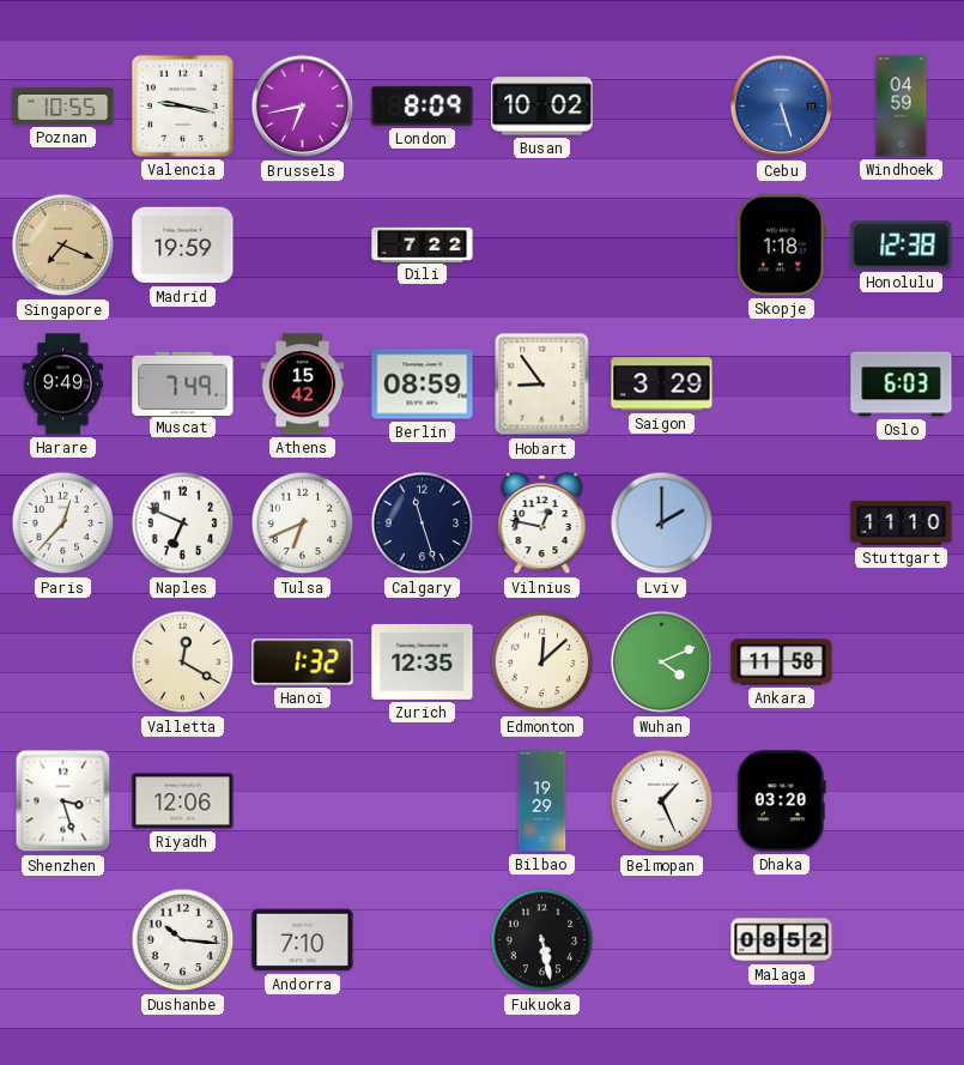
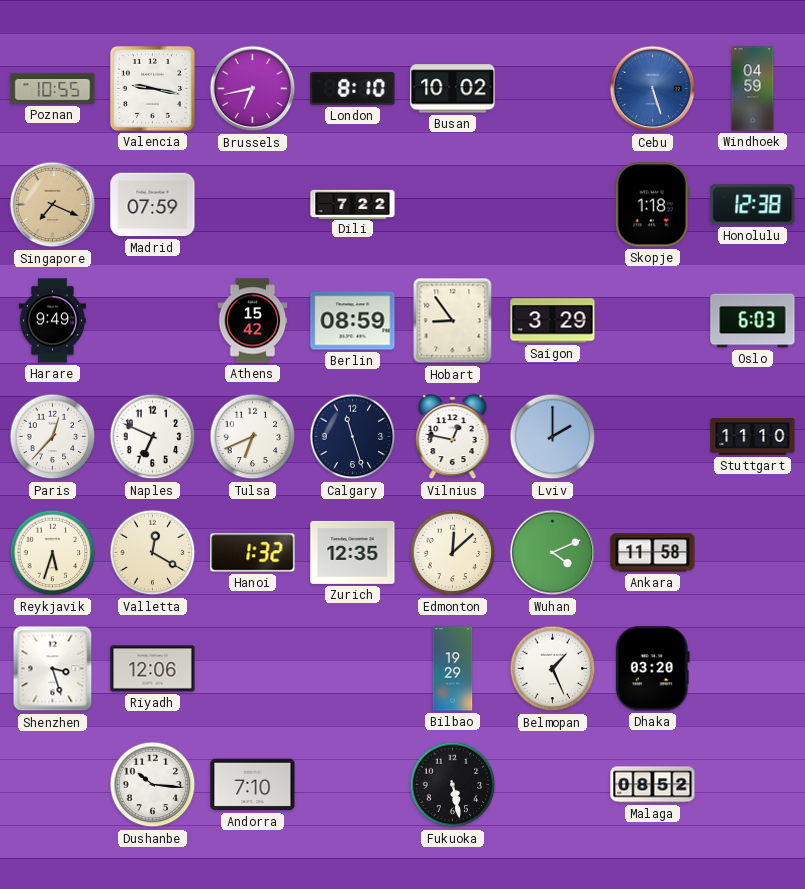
London: 8:09 -> 8:10 (353, 89)
Madrid: 19:59 -> 07:59 (153, 205)
Muscat: 7:49 -> none (183, 383)
Reykjavik: none -> 5:33 (53, 553)
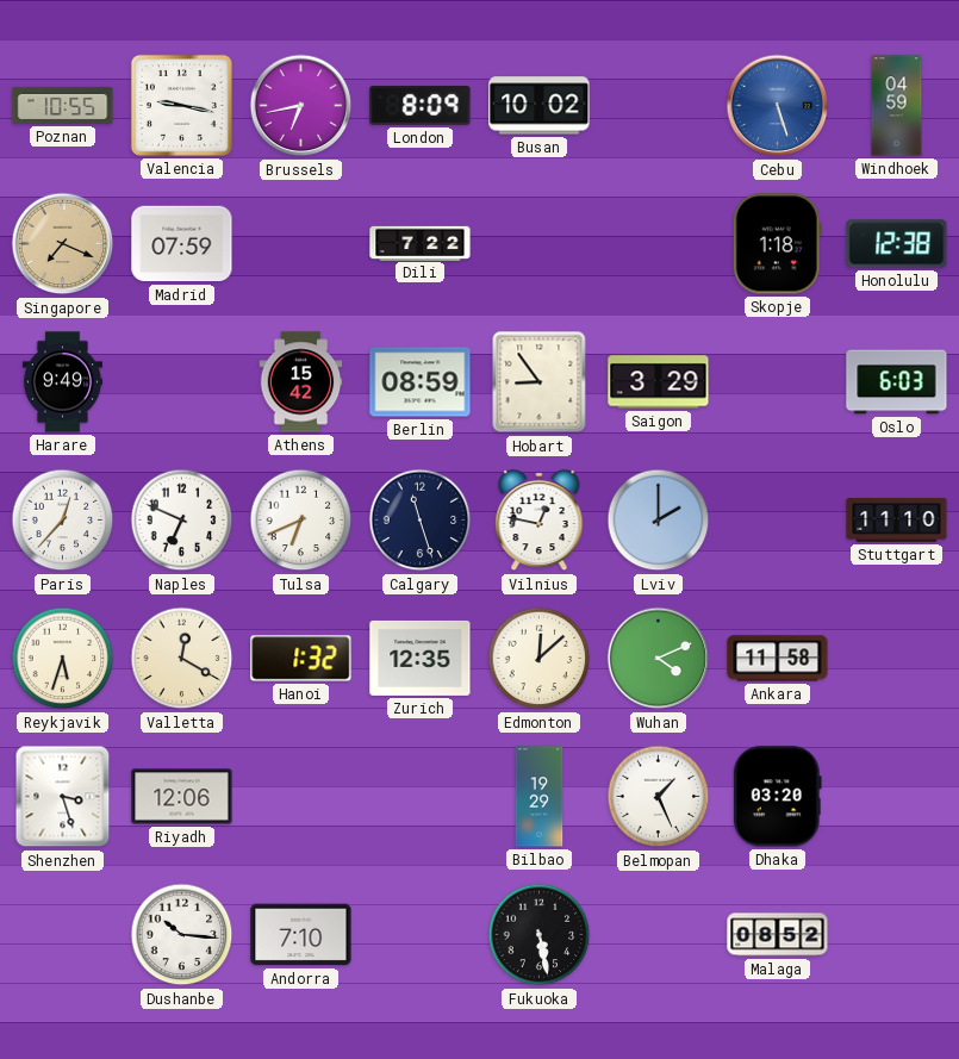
London: 8:10 -> 8:09 (421, 106)
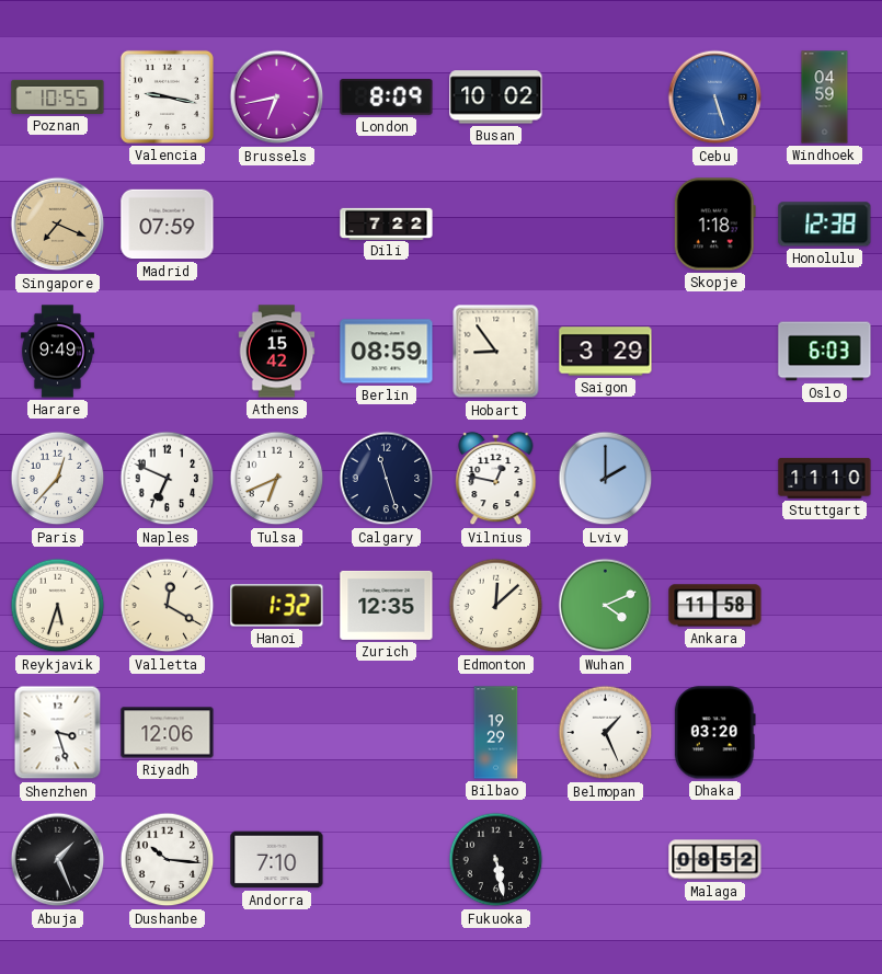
Abuja: none -> 1:26 (58, 860)
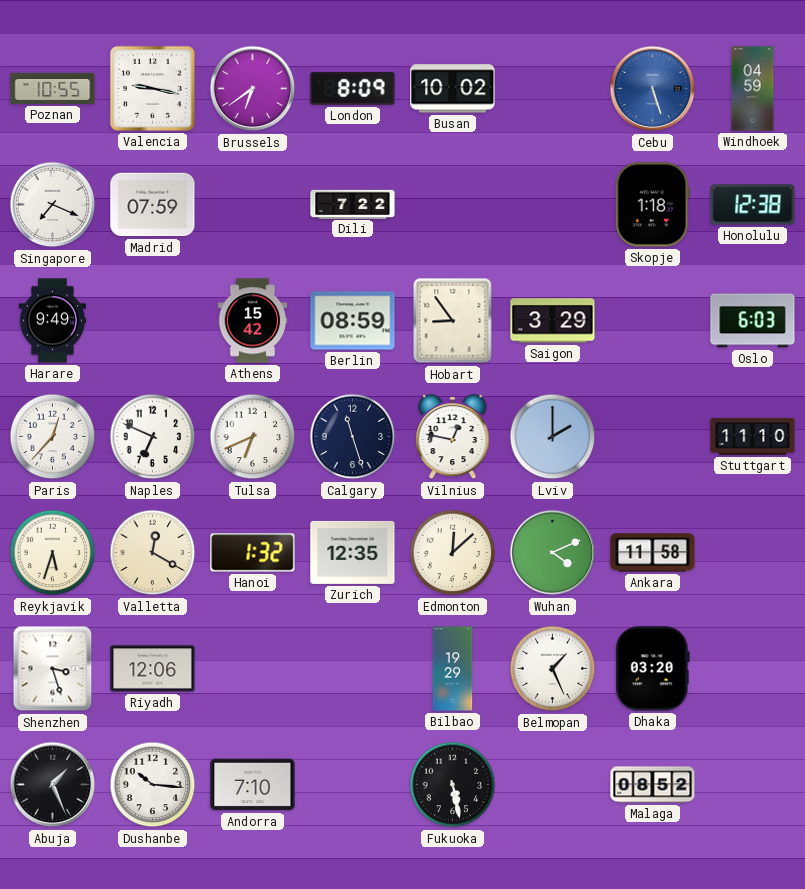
Brussels: 6:43 -> 6:39 (253, 89)
Singapore dial: champagne -> white (53, 205)
